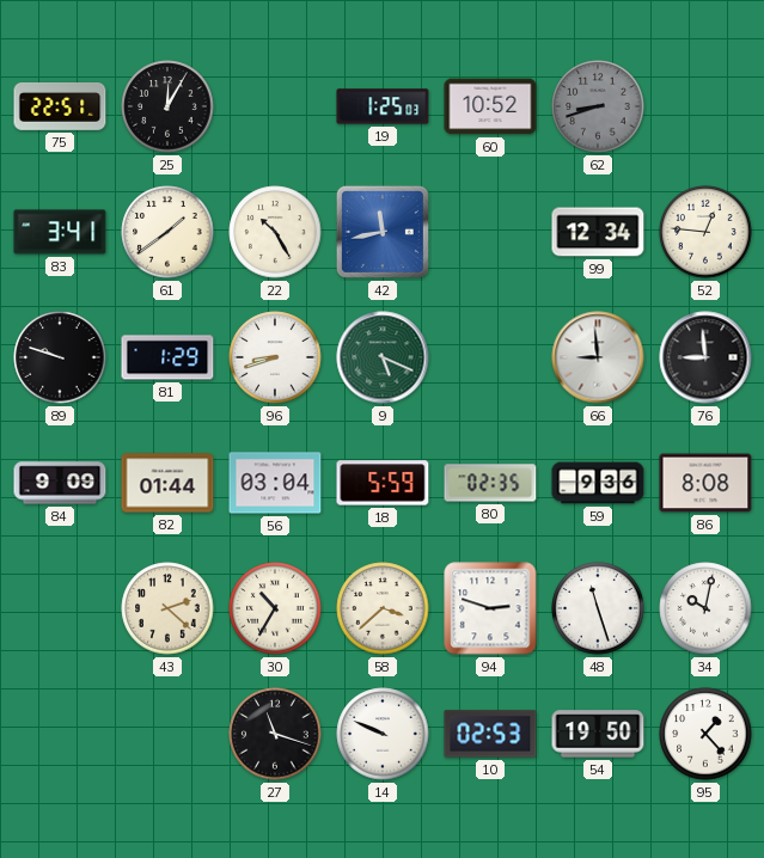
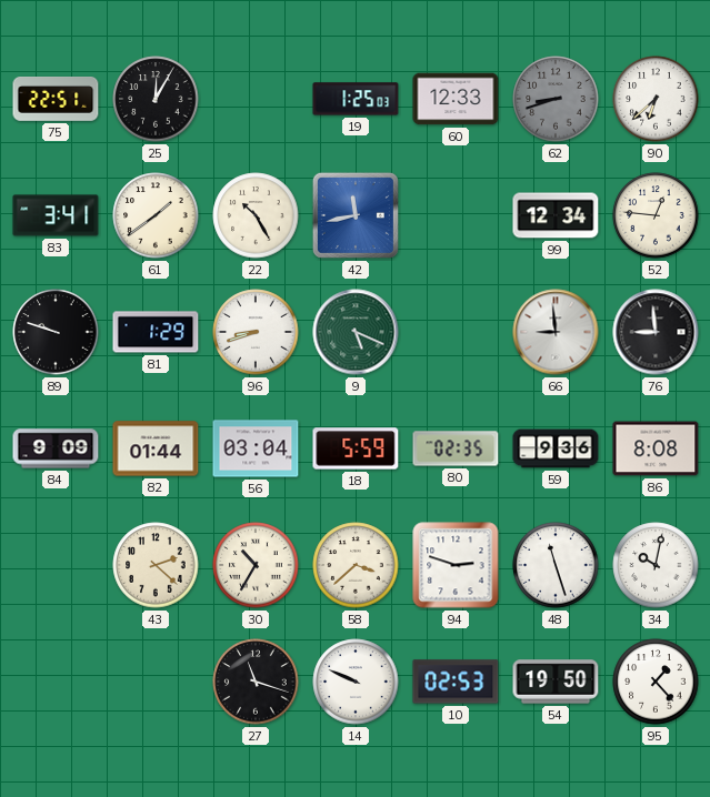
60: 10:52 -> 12:33 (456, 99)
90: none -> 6:38 (656, 99)
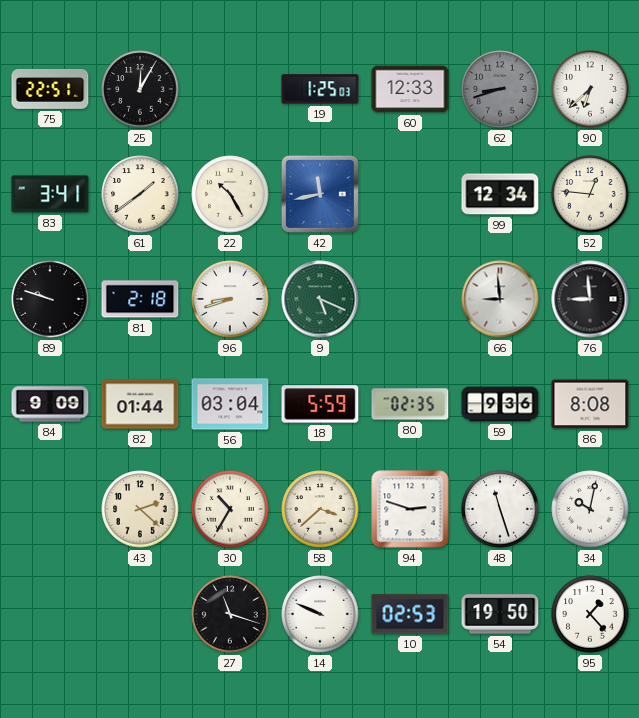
81: 1:29 -> 2:18 (140, 299)
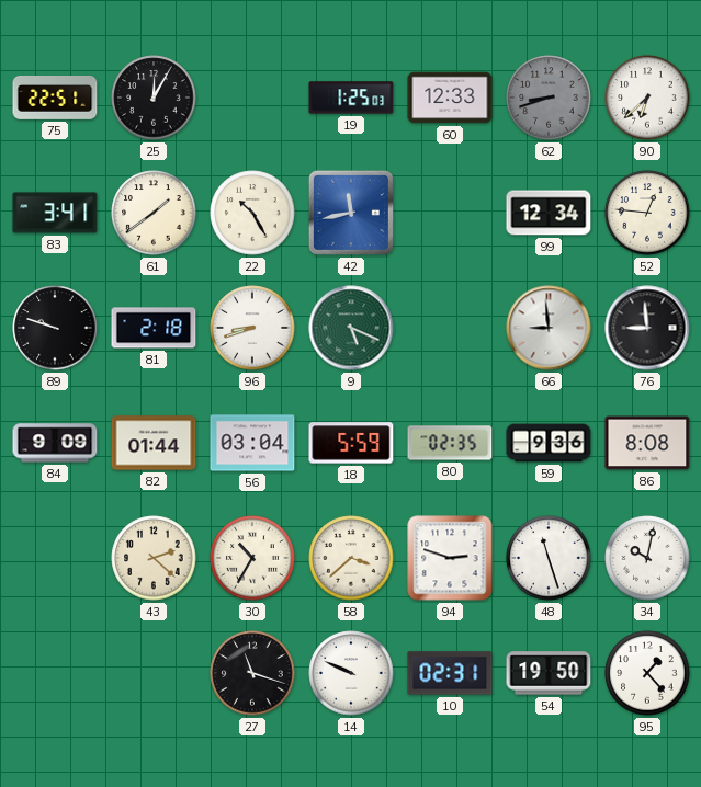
10: 02:53 -> 02:31 (450, 673)
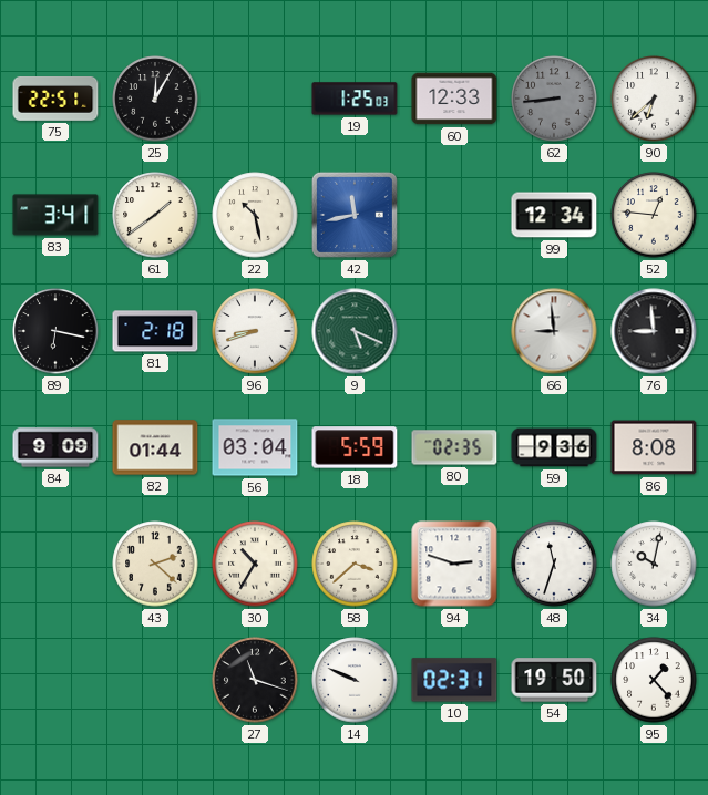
62: 8:42 -> 8:44 (554, 99)
22: 10:25 -> 10:28 (255, 215)
89: 9:48 -> 6:17 (55, 331)
48: 11:27 -> 11:33 (554, 564)
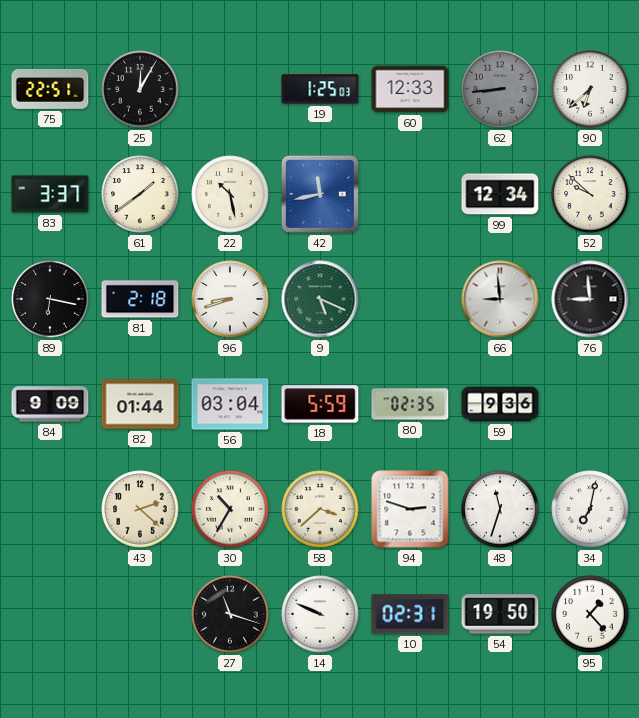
83: 3:41 -> 3:37 (50, 194)
52: 12:46 -> 9:52 (590, 194)
86: 8:08 -> none (654, 447)
34: 10:02 -> 7:02 (590, 509)
